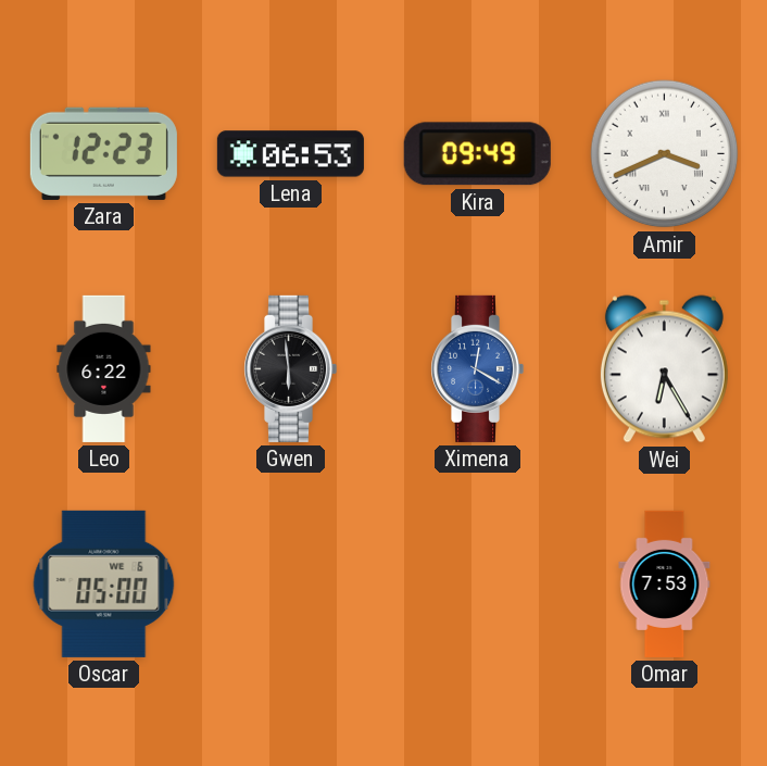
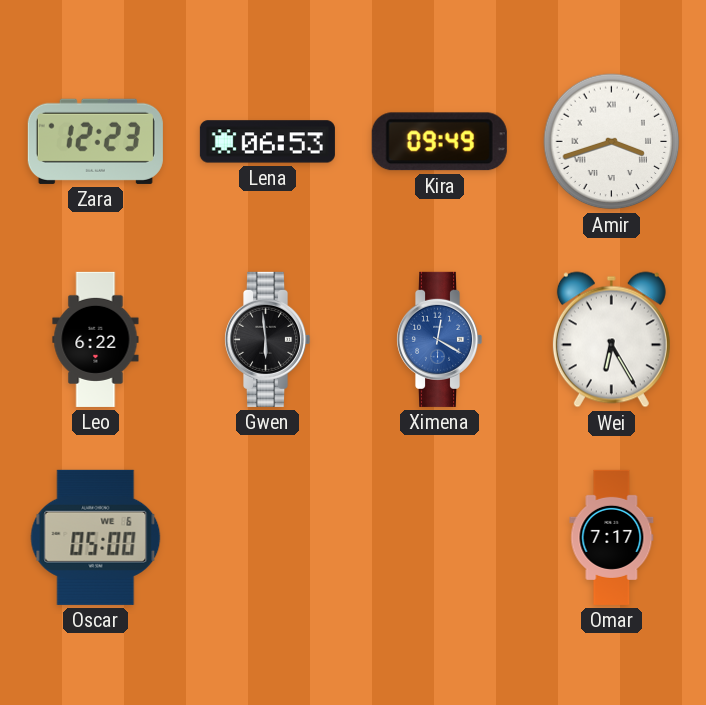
Amir: 3:41 -> 3:42 (612, 142)
Omar: 7:53 -> 7:17 (612, 537)
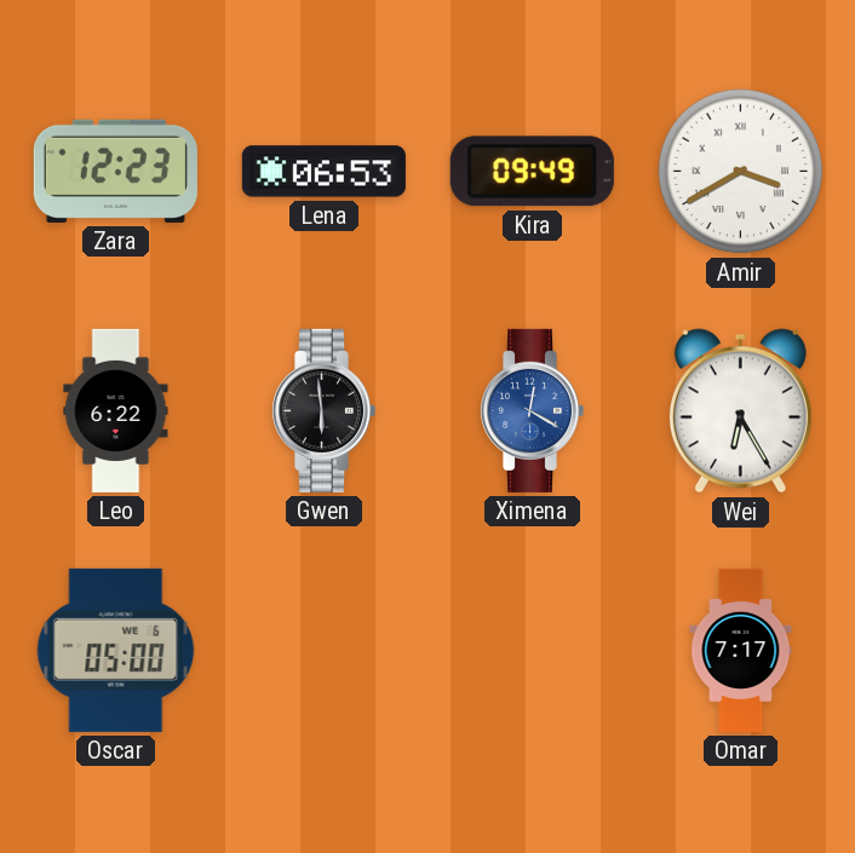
Amir: 3:42 -> 3:40 (741, 172)
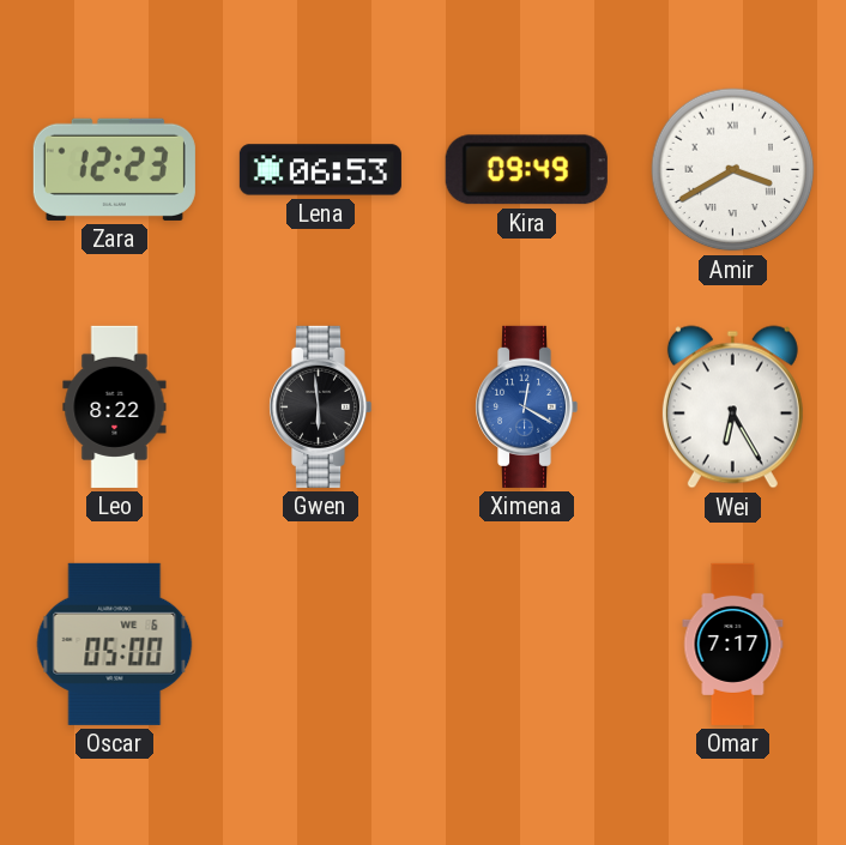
Leo: 6:22 -> 8:22 (115, 406)
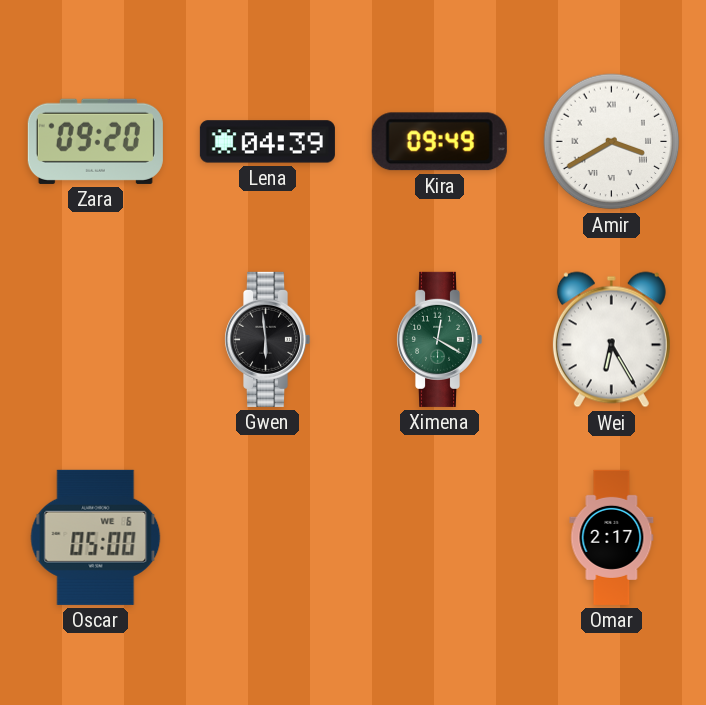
Zara: 12:23 -> 09:20 (95, 141)
Lena: 06:53 -> 04:39 (267, 142)
Leo: 8:22 -> none (115, 406)
Ximena dial: blue -> green (440, 339)
Omar: 7:17 -> 2:17 (612, 537)
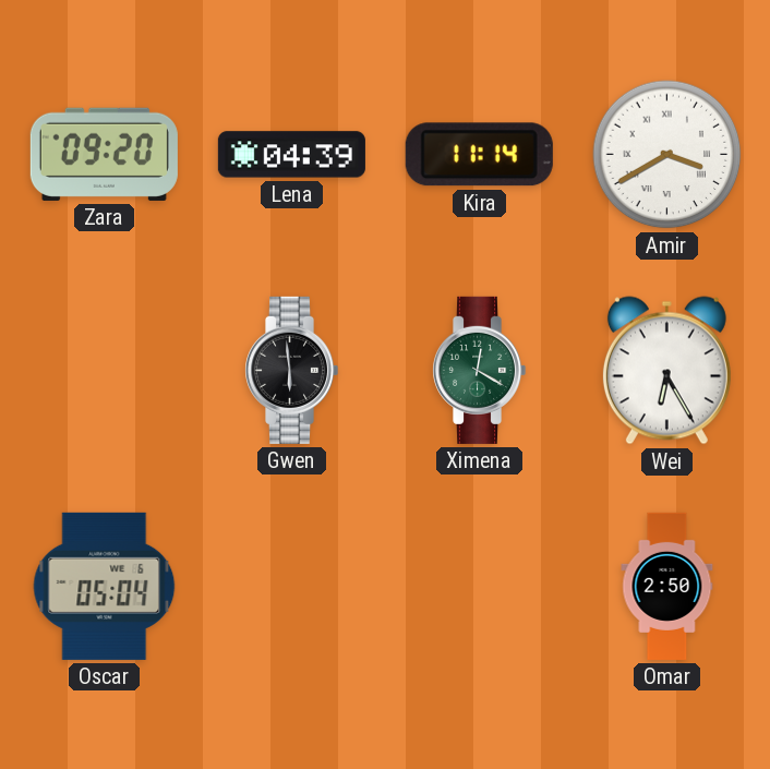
Kira: 09:49 -> 11:14 (479, 155)
Oscar: 05:00 -> 05:04 (105, 586)
Omar: 2:17 -> 2:50 (667, 586)
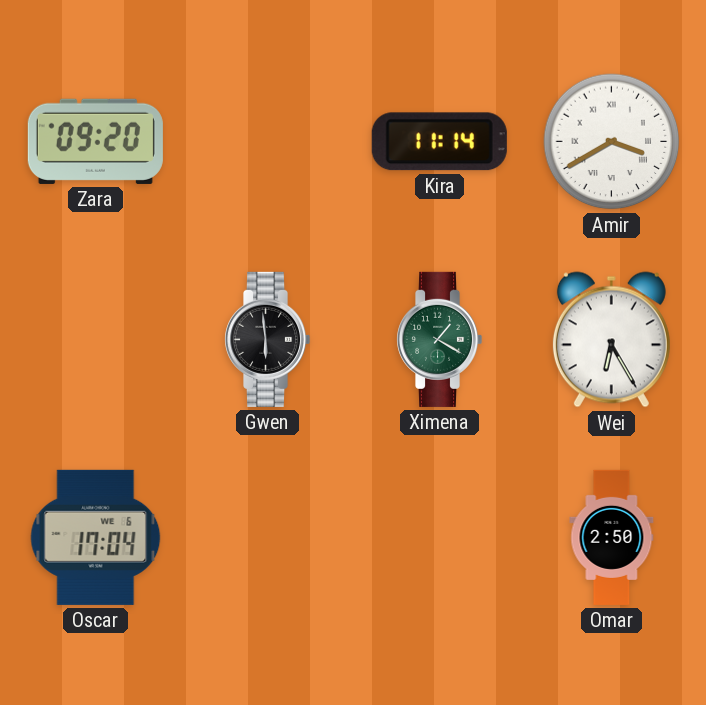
Lena: 04:39 -> none (291, 155)
Ximena: 12:20 -> 1:20 (440, 339)
Oscar: 05:04 -> 17:04 (96, 537)
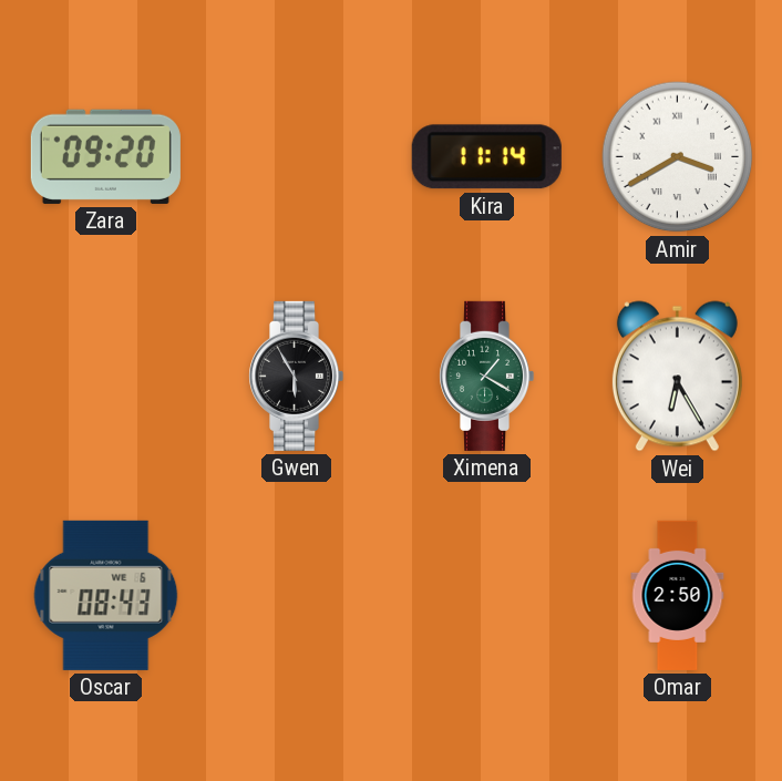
Gwen: 5:59 -> 5:55 (297, 376)
Oscar: 17:04 -> 08:43 (106, 595)
